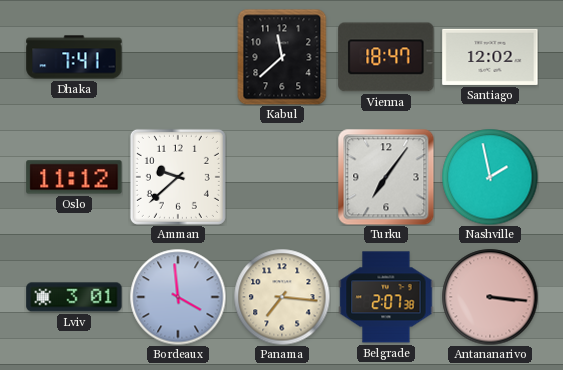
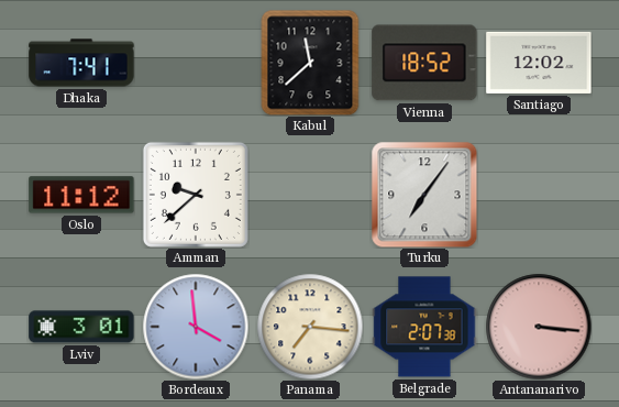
Vienna: 18:47 -> 18:52 (424, 63)
Nashville: 1:58 -> none (490, 177)
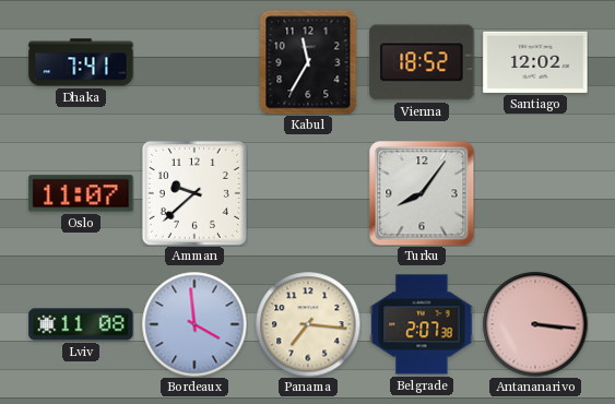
Kabul: 11:38 -> 11:35 (308, 62)
Oslo: 11:12 -> 11:07 (81, 193)
Turku: 7:06 -> 8:06 (422, 193)
Lviv: 3:01 -> 11:08 (81, 324)
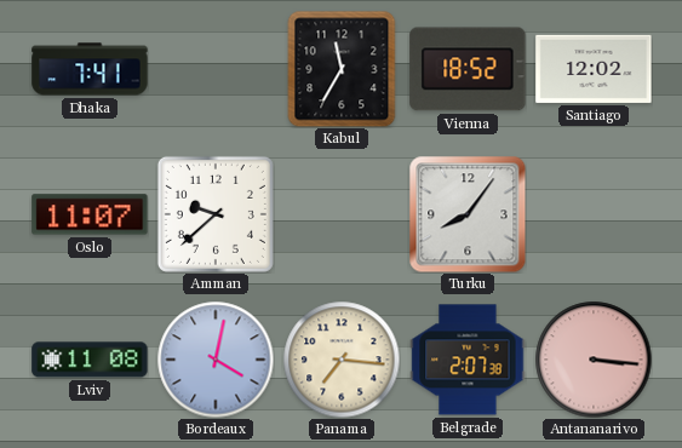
Bordeaux: 3:59 -> 4:02 (216, 360)
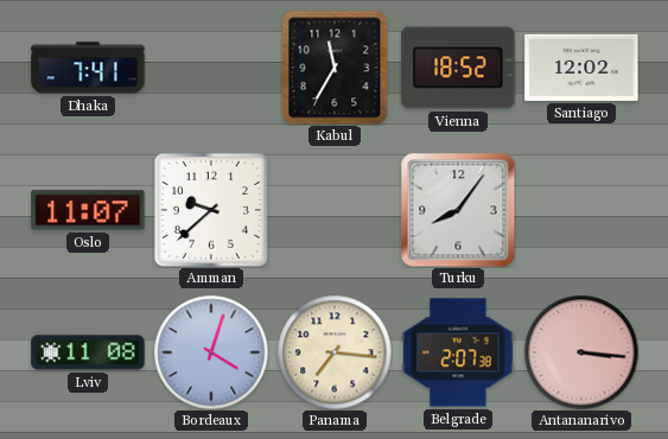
Bordeaux: 4:02 -> 4:03 (211, 352)
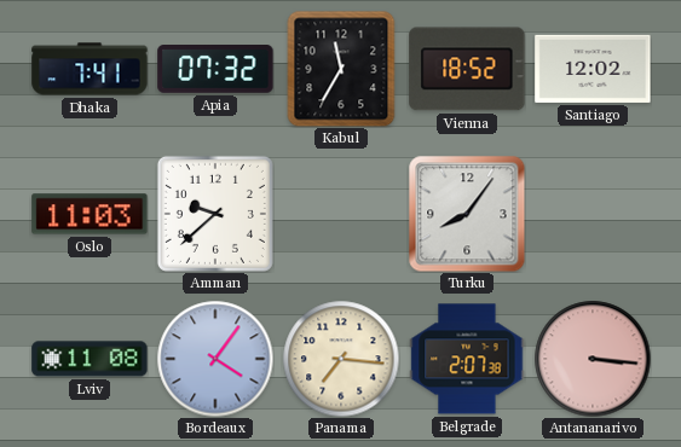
Apia: none -> 07:32 (215, 69)
Oslo: 11:07 -> 11:03 (90, 214)
Bordeaux: 4:03 -> 4:06 (215, 359)
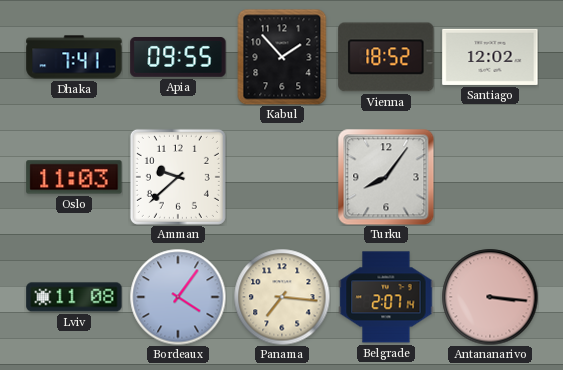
Apia: 07:32 -> 09:55 (178, 57)
Kabul: 11:35 -> 1:53 (282, 57)
Belgrade: 2:07:38 -> 2:07:14 (386, 297)
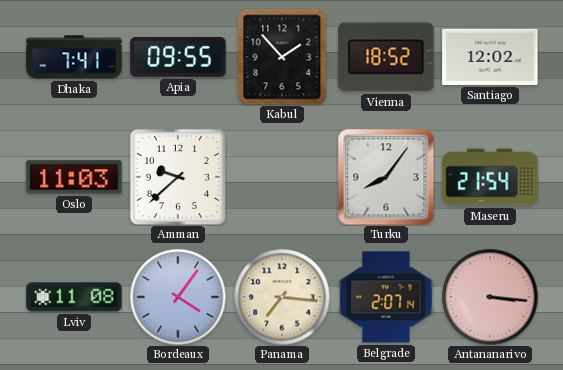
Maseru: none -> 21:54 (490, 177)
